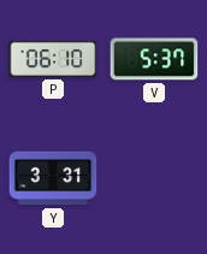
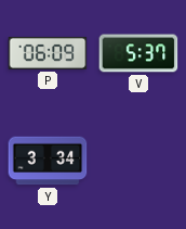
P: 06:10 -> 06:09 (48, 53)
Y: 3:31 -> 3:34 (48, 161)
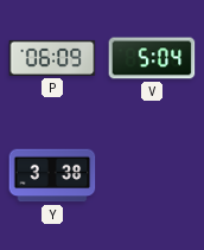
V: 5:37 -> 5:04 (152, 58)
Y: 3:34 -> 3:38 (52, 175)
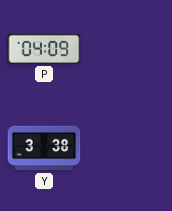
P: 06:09 -> 04:09 (44, 49)
V: 5:04 -> none (152, 58)
